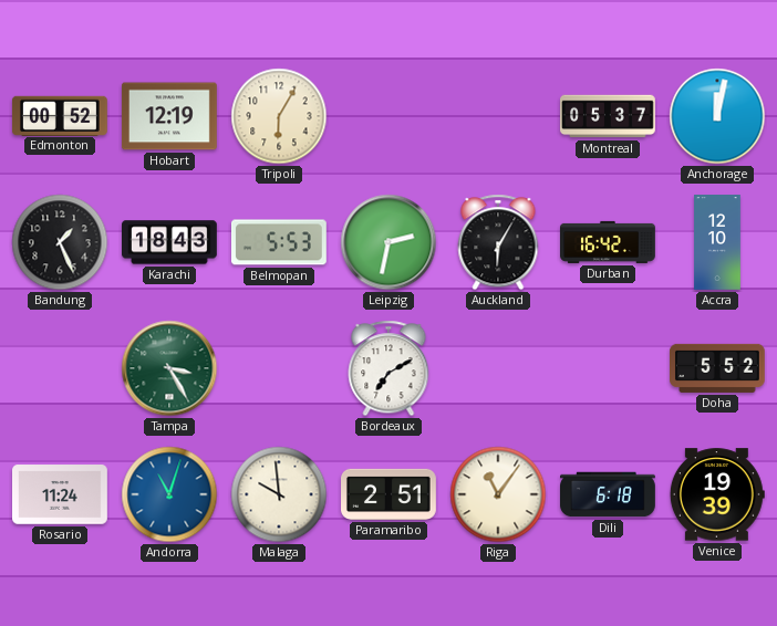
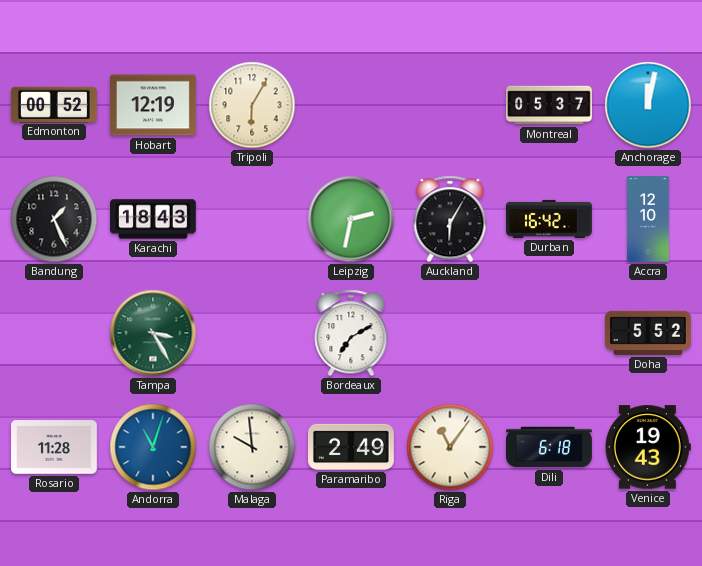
Belmopan: 5:53 -> none (279, 242)
Rosario: 11:24 -> 11:28 (55, 447)
Paramaribo: 2:51 -> 2:49 (352, 447)
Venice: 19:39 -> 19:43 (648, 447)
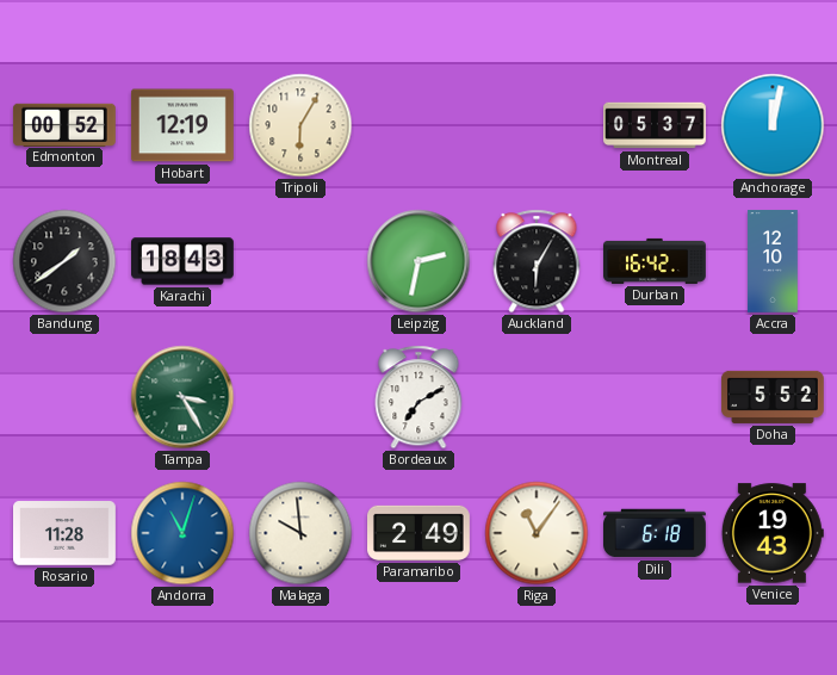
Bandung: 1:26 -> 1:39 (64, 261)
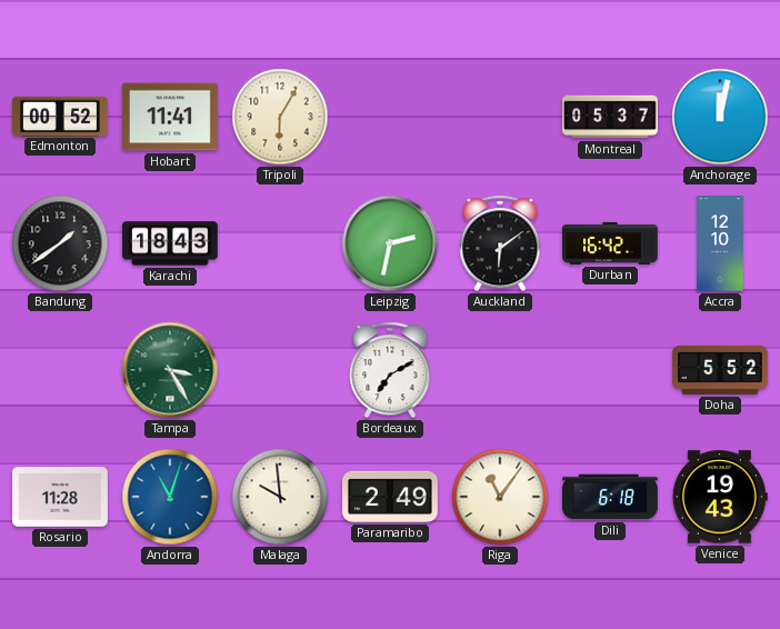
Hobart: 12:19 -> 11:41 (170, 117)
Auckland: 6:05 -> 6:09 (500, 243)
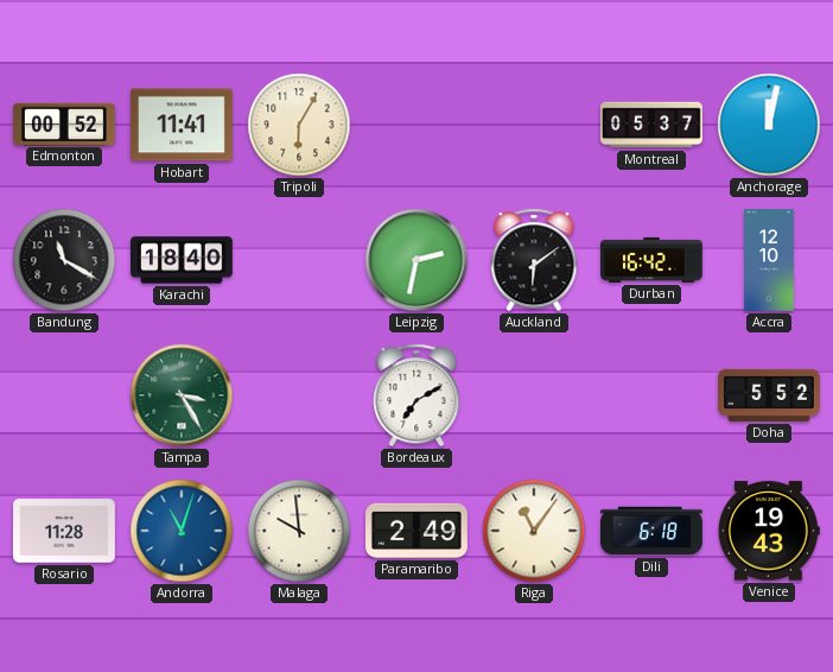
Bandung: 1:39 -> 11:20 (64, 260)
Karachi: 18:43 -> 18:40 (183, 260)
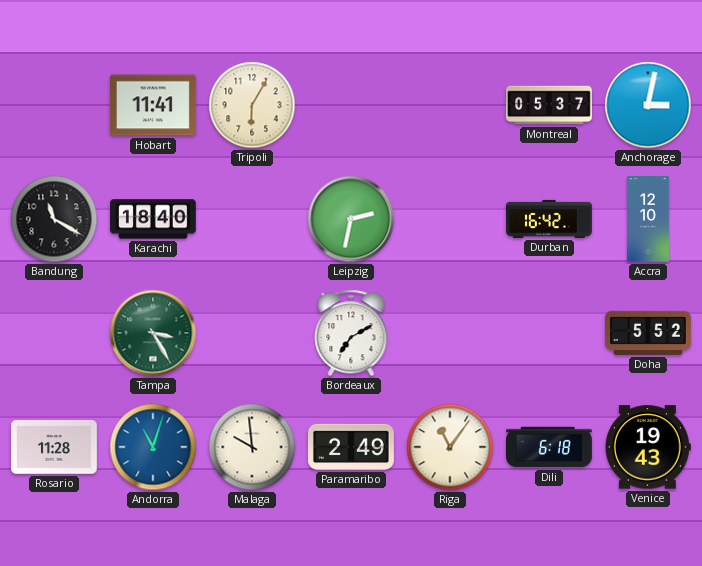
Edmonton: 00:52 -> none (64, 123)
Anchorage: 12:02 -> 3:02 (648, 105)
Auckland: 6:09 -> none (534, 260)
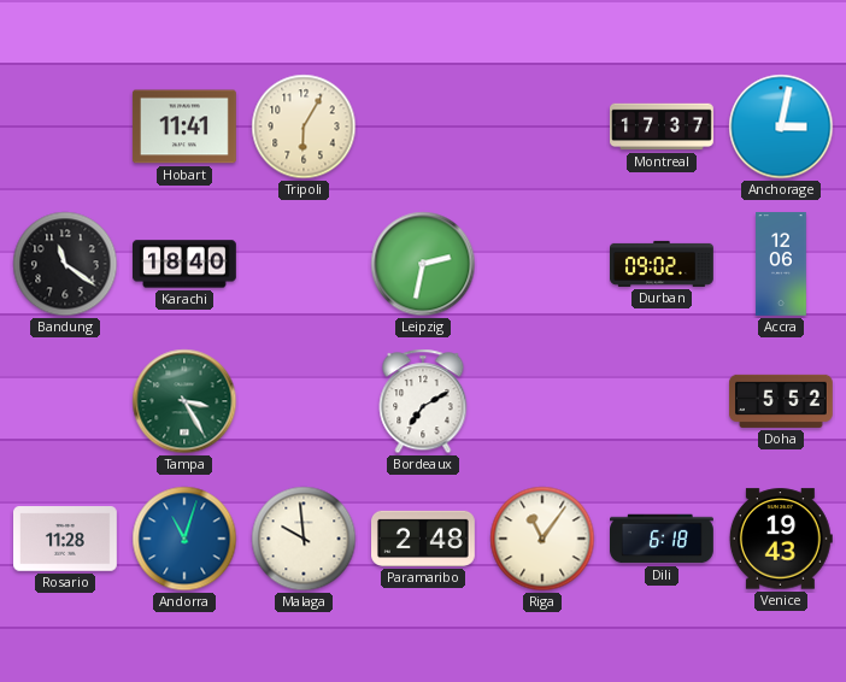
Montreal: 05:37 -> 17:37 (663, 127)
Bandung: 11:20 -> 11:21 (65, 264)
Durban: 16:42 -> 09:02 (663, 264)
Accra: 12:10 -> 12:06 (781, 265)
Paramaribo: 2:49 -> 2:48 (424, 539)
